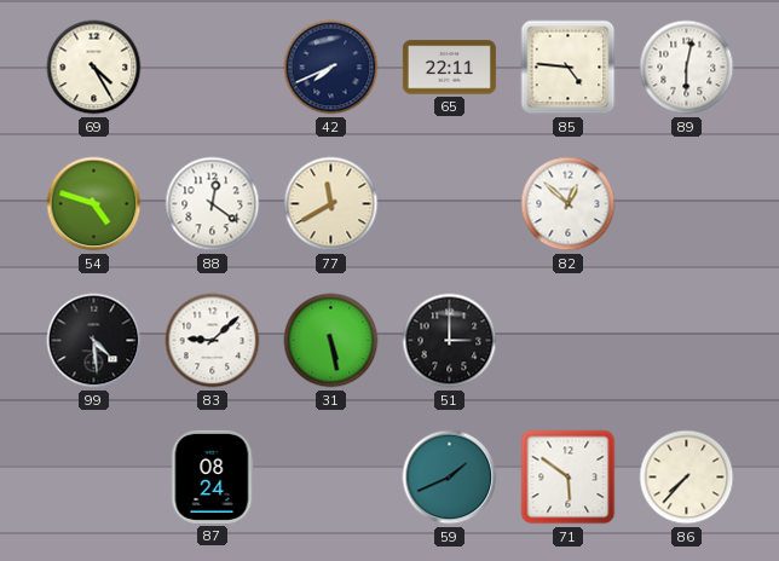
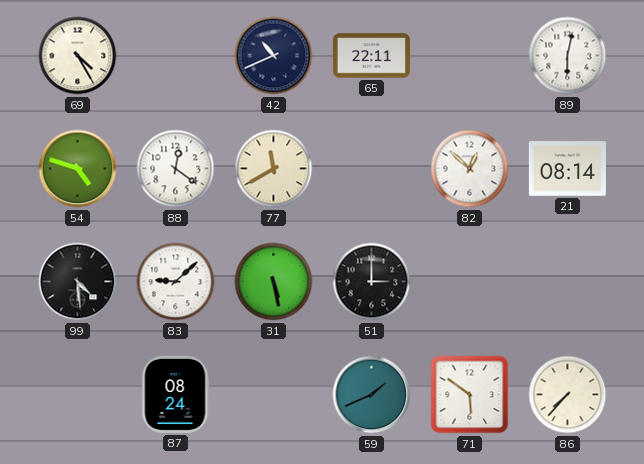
42: 7:41 -> 10:41 (274, 56)
85: 4:46 -> none (569, 68)
21: none -> 08:14 (567, 169)
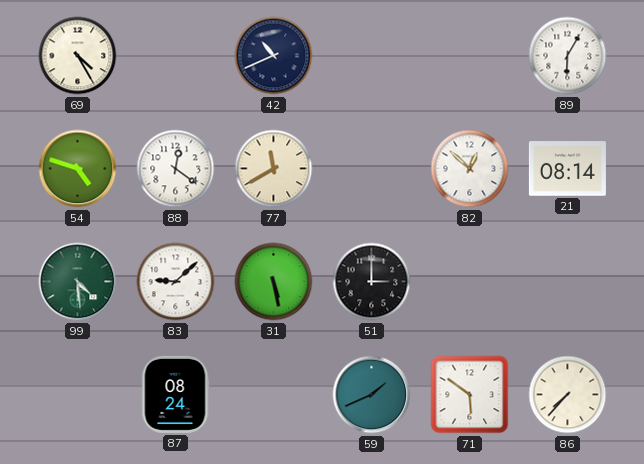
65: 22:11 -> none (371, 56)
89: 6:02 -> 6:05 (568, 56)
99 dial: black -> green (78, 282)
